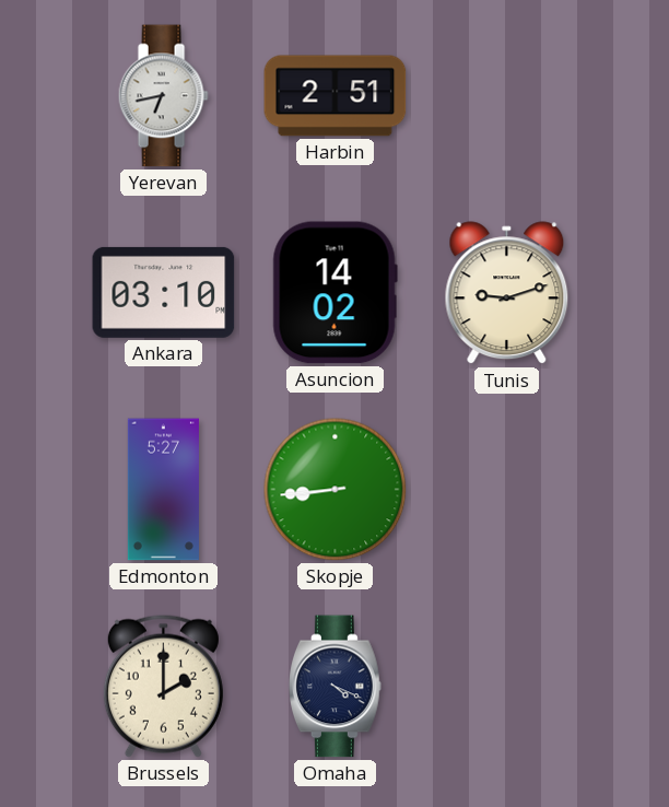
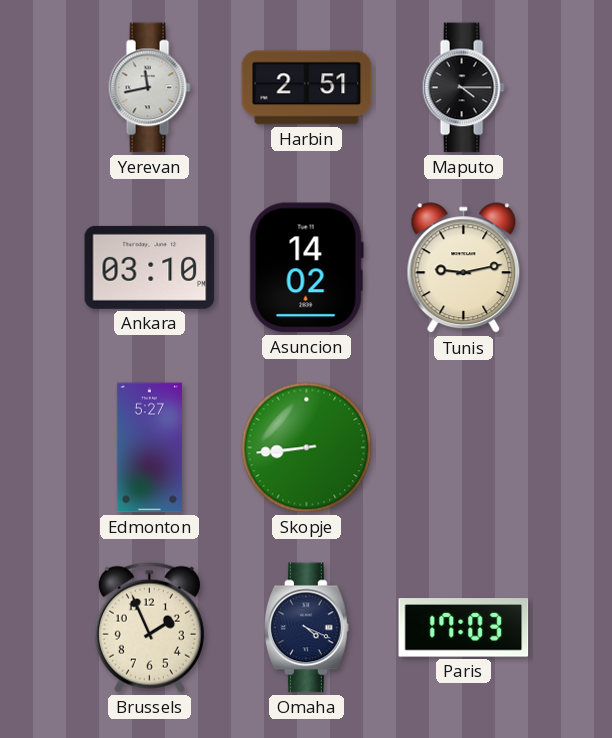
Yerevan: 6:43 -> 11:43 (149, 88)
Maputo: none -> 4:15 (463, 88)
Tunis: 9:12 -> 9:13 (464, 268)
Brussels: 2:00 -> 1:56 (149, 627)
Paris: none -> 17:03 (464, 628)
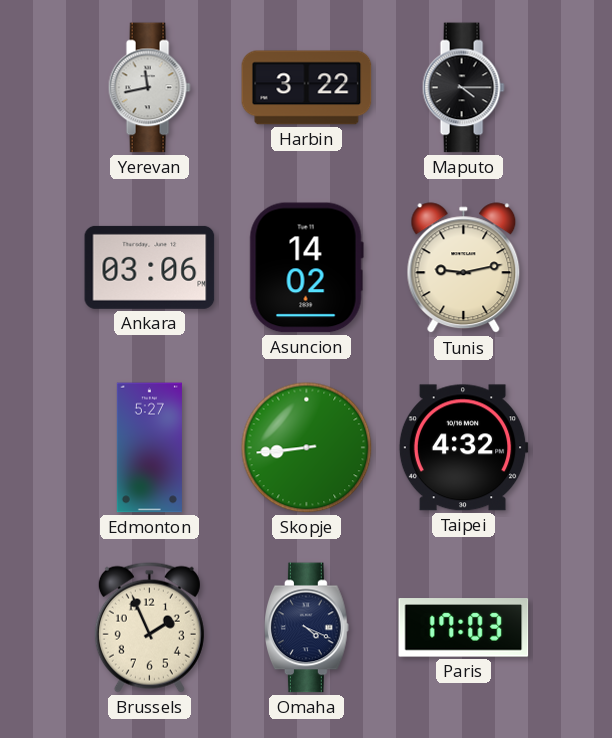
Harbin: 2:51 -> 3:22 (307, 88)
Ankara: 03:10 -> 03:06 (150, 267)
Taipei: none -> 4:32 (463, 448)
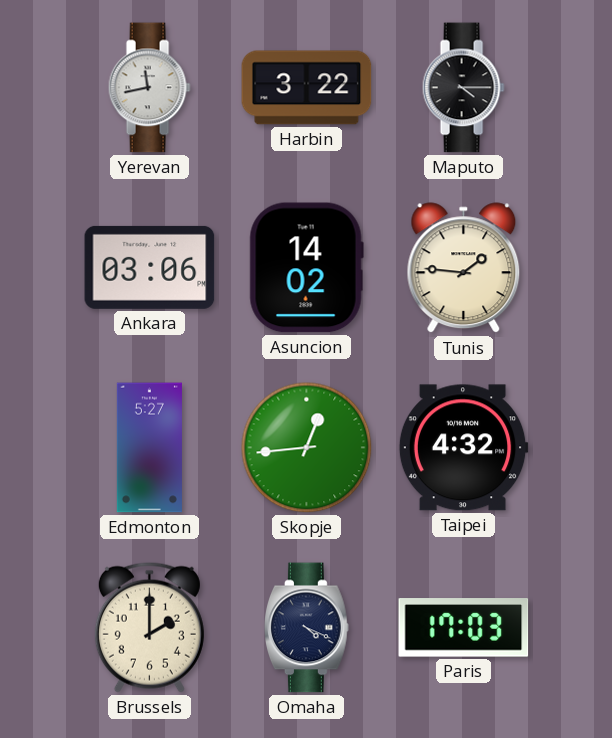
Tunis: 9:13 -> 1:46 (464, 268)
Skopje: 8:44 -> 12:44 (307, 448)
Brussels: 1:56 -> 2:00 (149, 627)
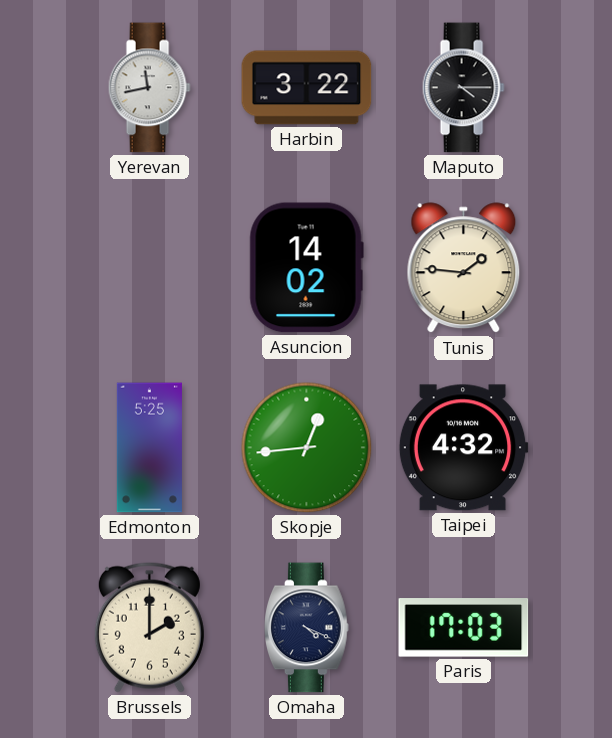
Ankara: 03:06 -> none (150, 267)
Edmonton: 5:27 -> 5:25 (149, 448)
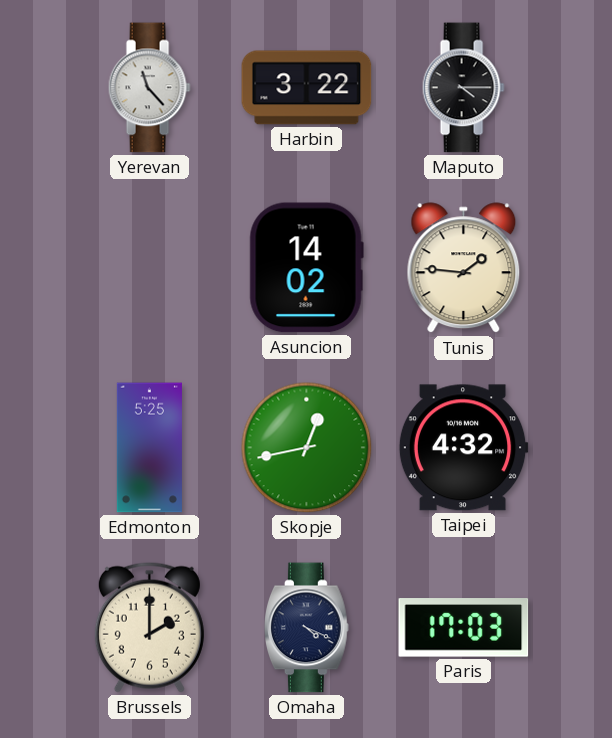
Yerevan: 11:43 -> 11:23 (149, 88)
Skopje: 12:44 -> 12:43 (307, 448)
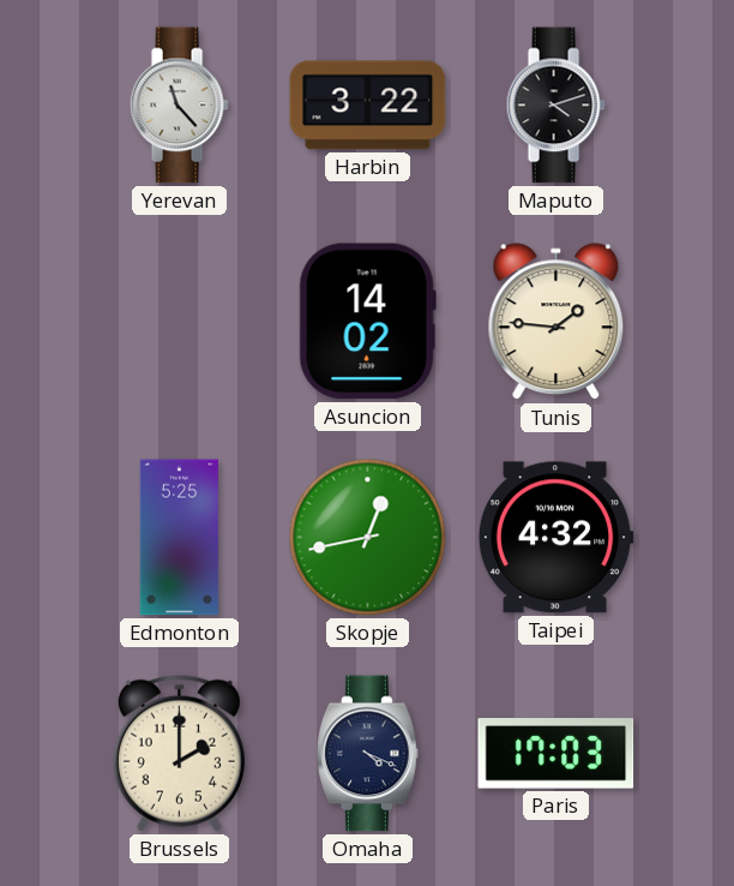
Maputo: 4:15 -> 4:12 (555, 106)
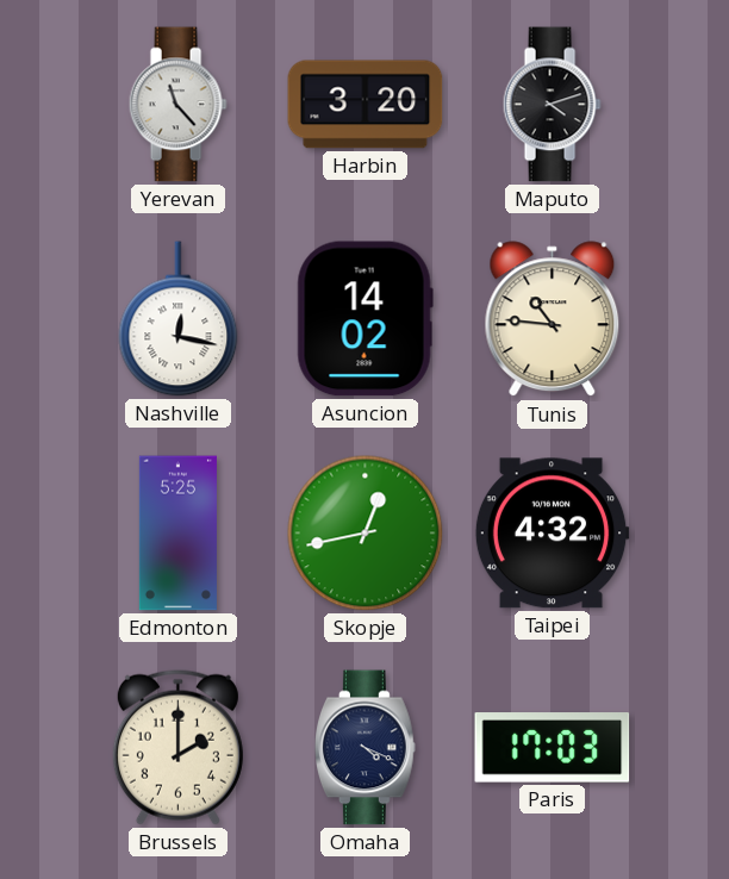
Harbin: 3:22 -> 3:20 (366, 105)
Nashville: none -> 12:17 (179, 319)
Tunis: 1:46 -> 10:46 (553, 319)
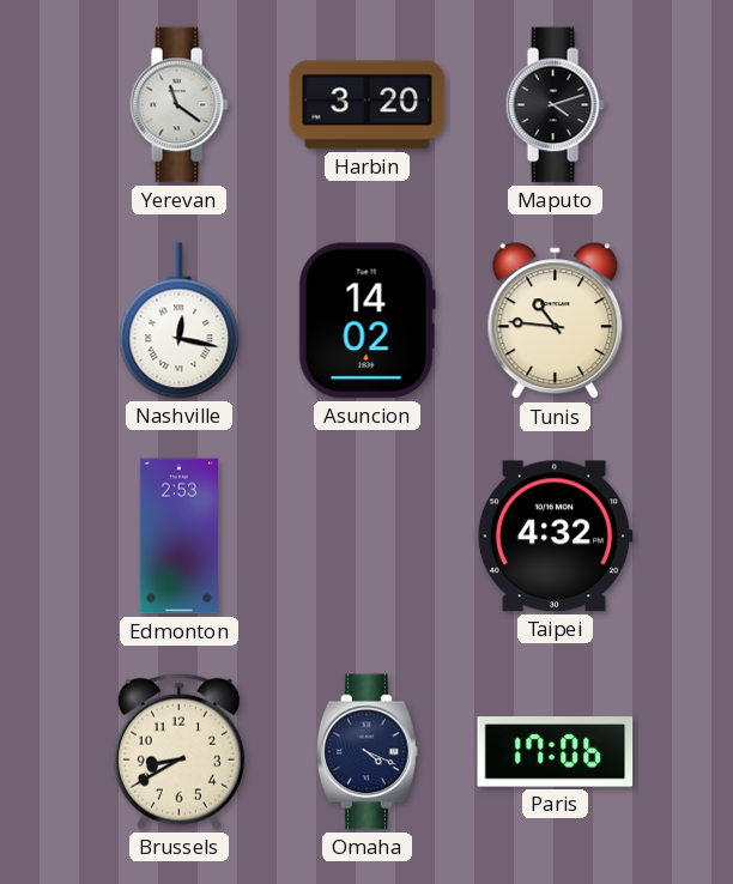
Yerevan: 11:23 -> 11:21 (178, 105)
Edmonton: 5:25 -> 2:53 (178, 537)
Skopje: 12:43 -> none (366, 534)
Brussels: 2:00 -> 8:40 (178, 751)
Paris: 17:03 -> 17:06 (556, 752)
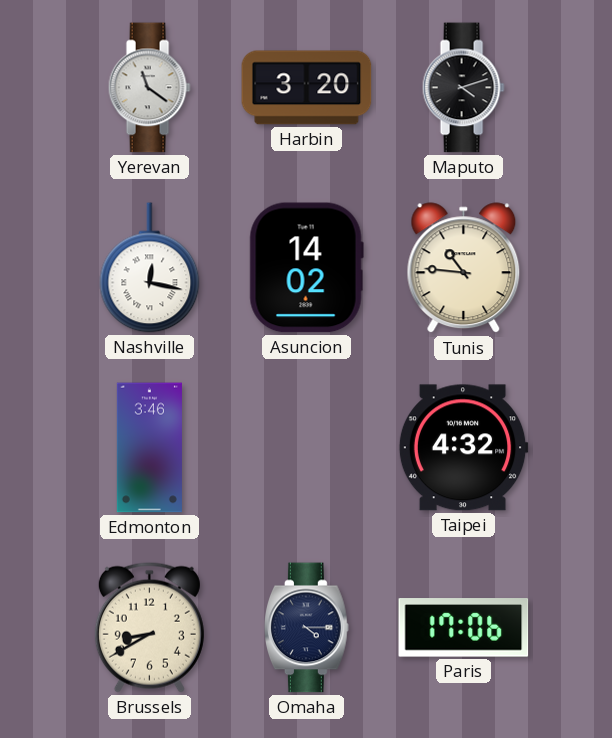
Edmonton: 2:53 -> 3:46 (149, 448)
Omaha: 4:19 -> 4:15 (307, 628)
